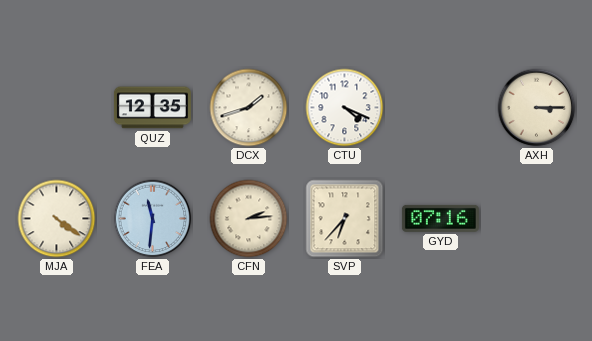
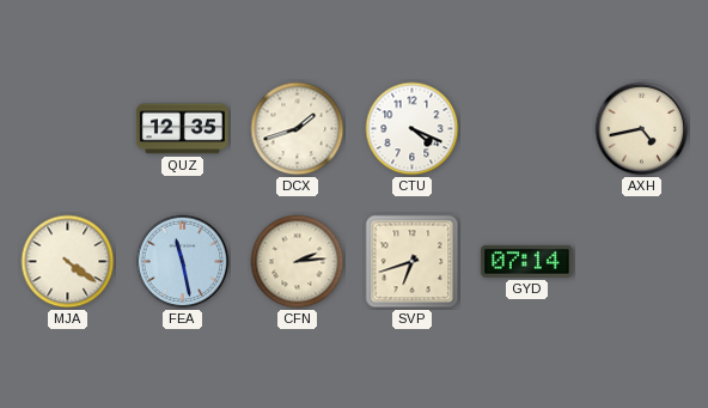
AXH: 3:15 -> 4:43 (642, 129)
FEA: 11:31 -> 11:28 (183, 262)
SVP: 6:37 -> 6:42 (413, 262)
GYD: 07:16 -> 07:14 (526, 261)
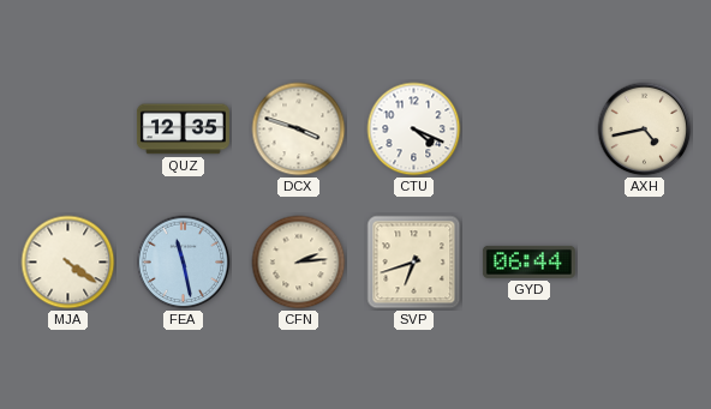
DCX: 1:42 -> 3:48 (299, 130)
GYD: 07:14 -> 06:44 (528, 261)
